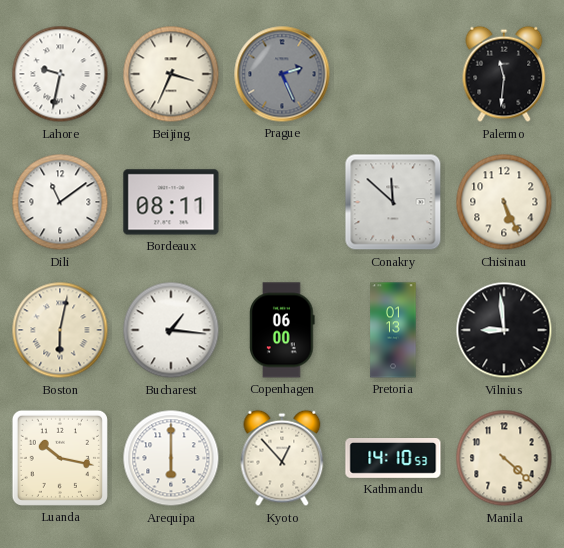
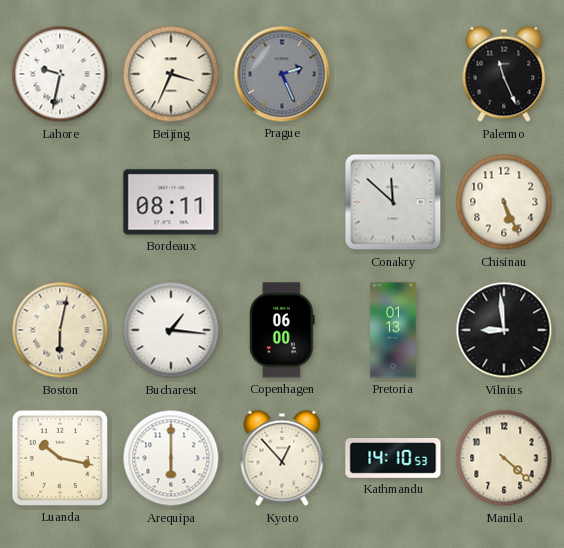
Palermo: 11:31 -> 11:26 (504, 74)
Dili: 11:09 -> none (60, 202)
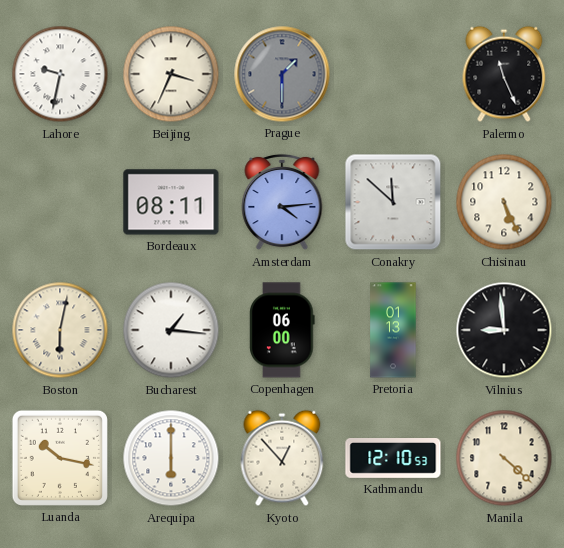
Prague: 2:26 -> 1:30 (282, 74)
Amsterdam: none -> 4:14 (282, 202)
Kathmandu: 14:10 -> 12:10 (393, 459)
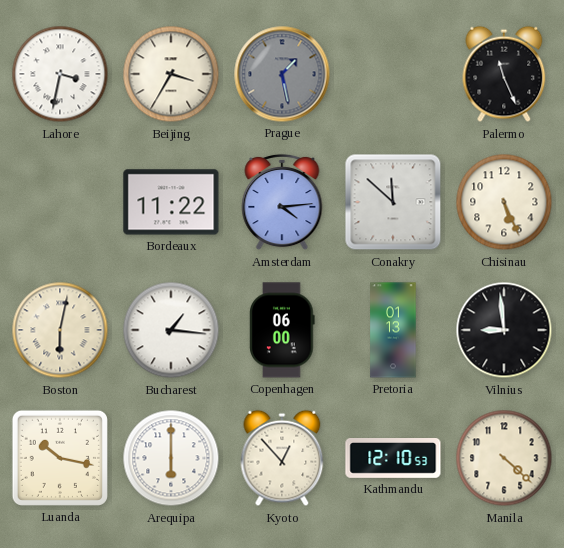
Lahore: 9:32 -> 3:32 (60, 74)
Beijing: 3:34 -> 3:35 (171, 74)
Prague: 1:30 -> 1:28 (282, 74)
Bordeaux: 08:11 -> 11:22 (171, 202)
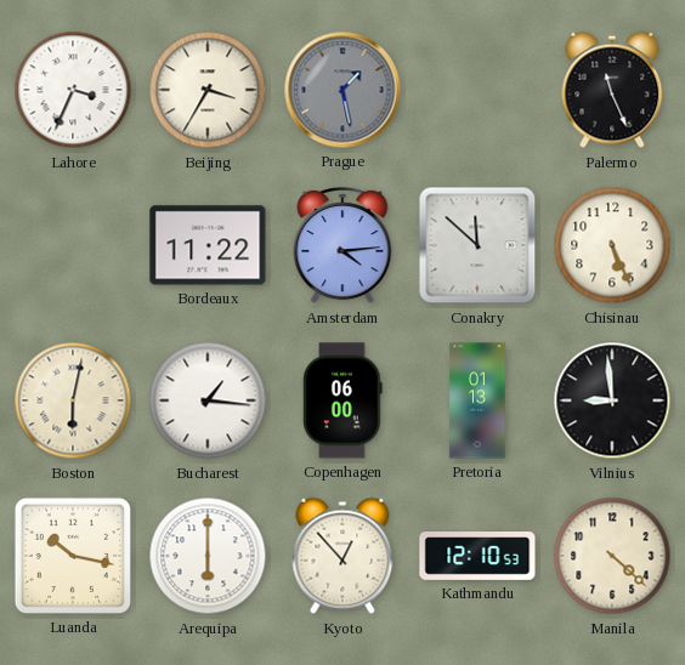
Lahore: 3:32 -> 3:34 (73, 90)
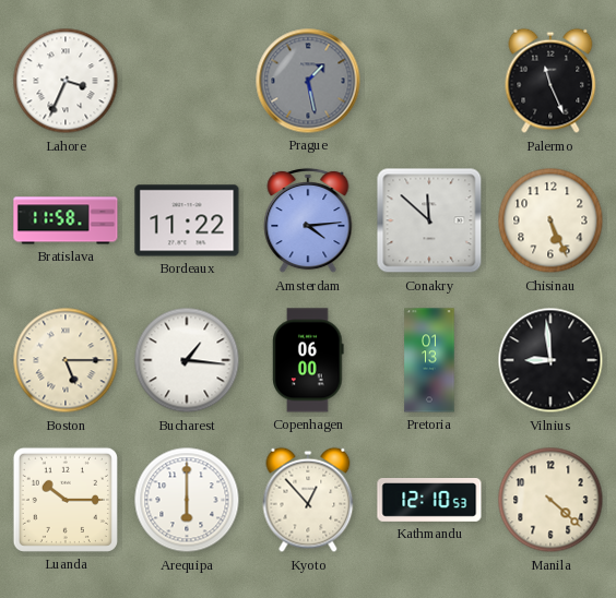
Beijing: 3:35 -> none (208, 90)
Bratislava: none -> 11:58 (66, 220)
Boston: 6:02 -> 5:15 (66, 360)
Luanda: 10:17 -> 10:15 (66, 500)
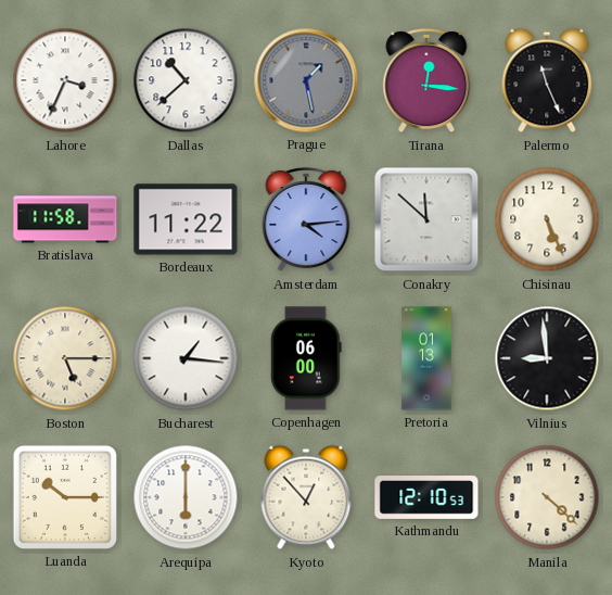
Dallas: none -> 10:38 (186, 80)
Tirana: none -> 12:16 (426, 80)
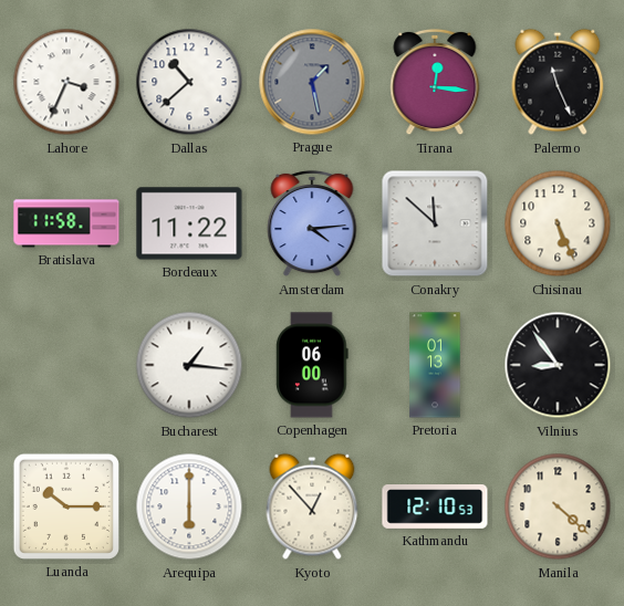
Boston: 5:15 -> none (65, 358)
Vilnius: 8:59 -> 8:54 (558, 365)
